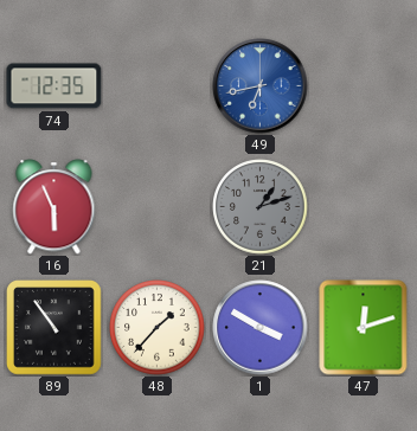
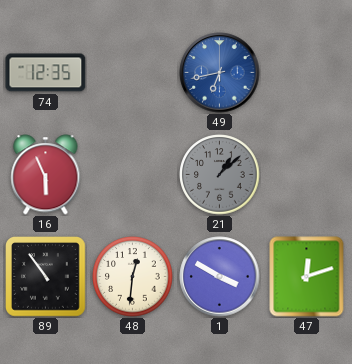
21: 1:12 -> 1:08 (220, 175)
48: 1:37 -> 12:31 (133, 277)
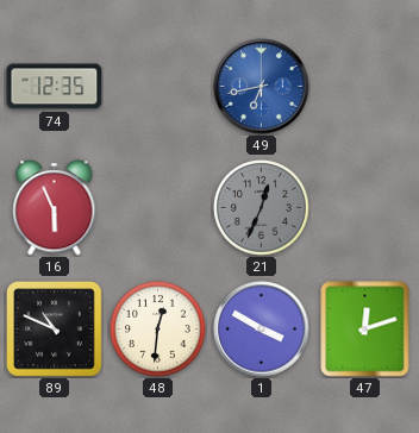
21: 1:08 -> 12:34 (262, 208)
89: 10:54 -> 10:49 (55, 330)
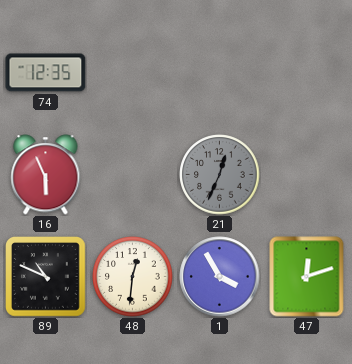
49: 6:43 -> none (262, 87)
1: 3:50 -> 3:55 (220, 277)
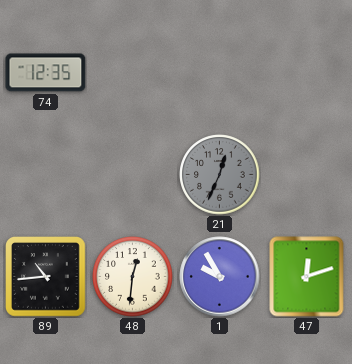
16: 5:56 -> none (46, 175)
89: 10:49 -> 10:44 (46, 277)
1: 3:55 -> 9:55 (220, 277)
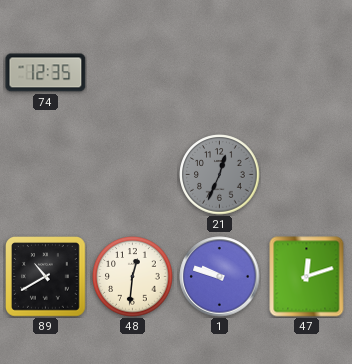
89: 10:44 -> 10:40 (46, 277)
1: 9:55 -> 9:48 (220, 277)
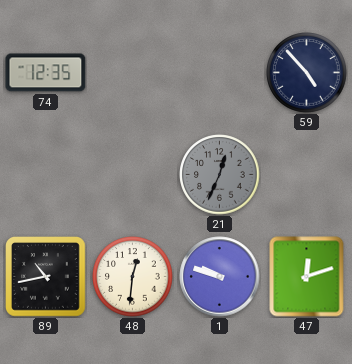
59: none -> 4:53 (307, 73)
89: 10:40 -> 10:43 (46, 277)
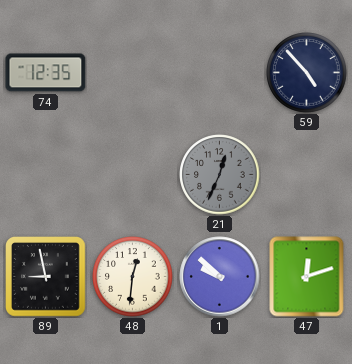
89: 10:43 -> 8:58 (46, 277)
1: 9:48 -> 9:52 (220, 277)
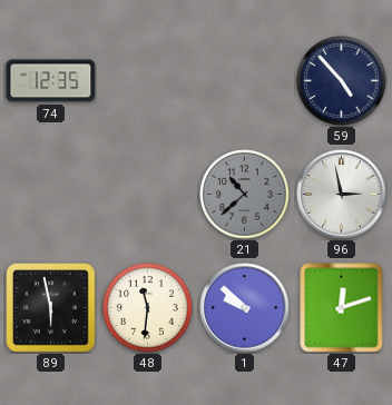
21: 12:34 -> 10:38 (245, 195)
96: none -> 2:58 (342, 195)
89: 8:58 -> 5:58 (51, 308)
48: 12:31 -> 11:31 (148, 308)
